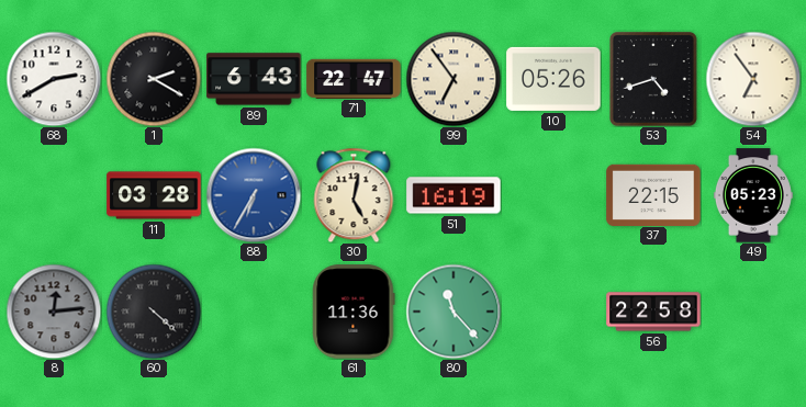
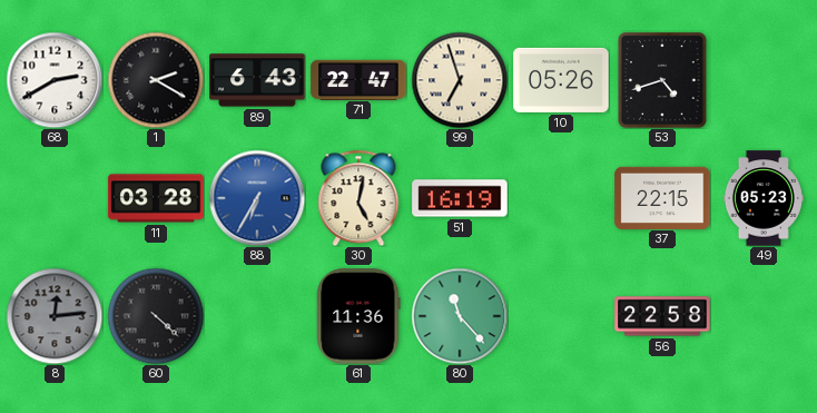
99: 6:54 -> 6:57 (460, 80)
54: 6:54 -> none (753, 79)
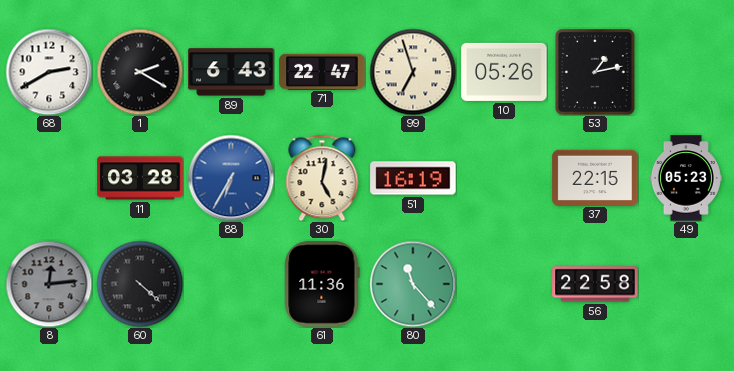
53: 4:42 -> 1:13 (595, 72)
